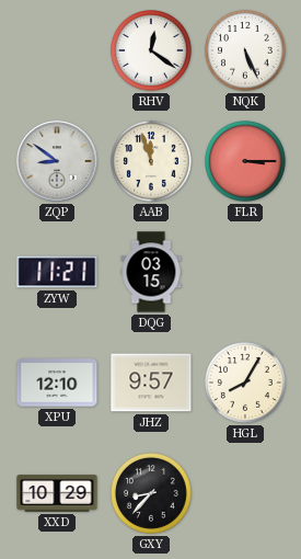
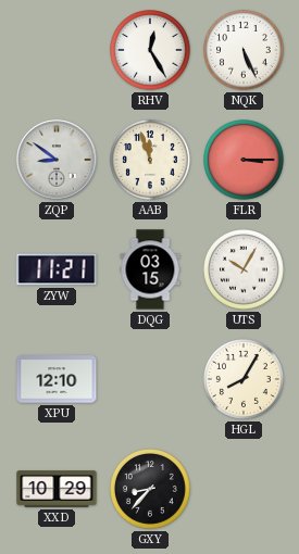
RHV: 12:21 -> 12:25 (151, 51)
UTS: none -> 10:05 (245, 270)
JHZ: 9:57 -> none (151, 383)
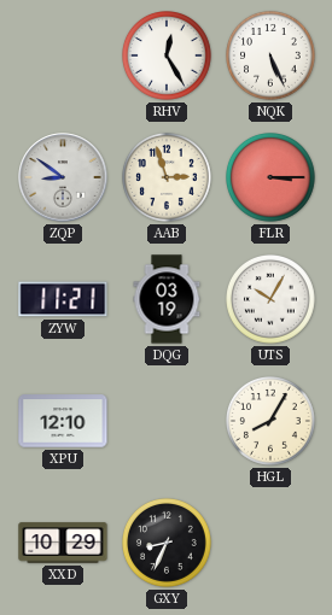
AAB: 11:57 -> 2:57 (168, 178)
DQG: 03:15 -> 03:19 (167, 299)
GXY: 8:37 -> 8:34 (168, 544)
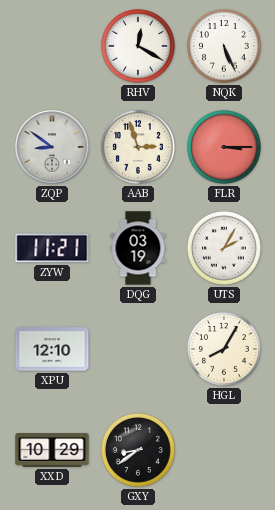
RHV: 12:25 -> 12:20 (139, 47)
UTS: 10:05 -> 2:05 (225, 249)
GXY: 8:34 -> 8:39 (139, 451)
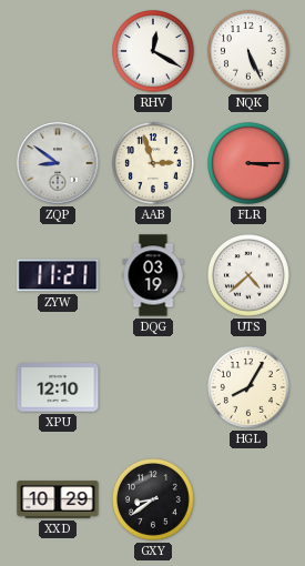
UTS: 2:05 -> 4:38 (250, 276)
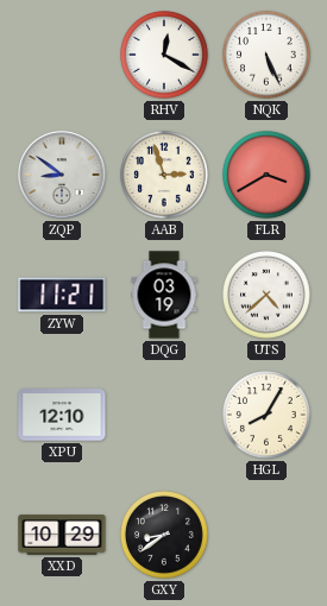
FLR: 3:15 -> 3:40 (268, 176)
